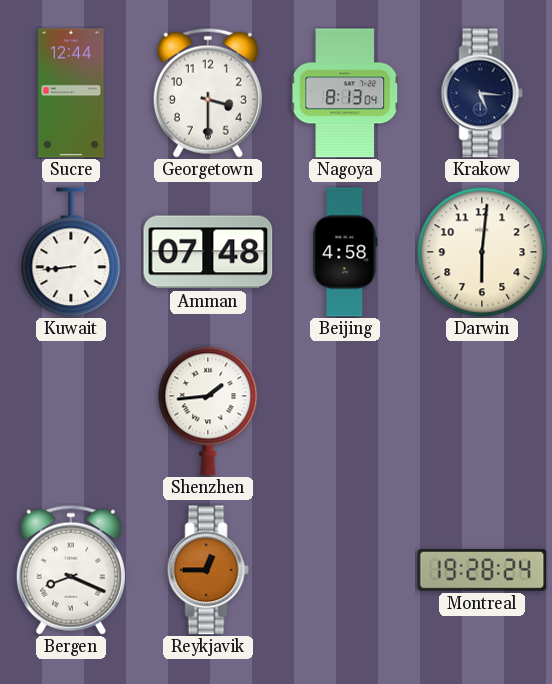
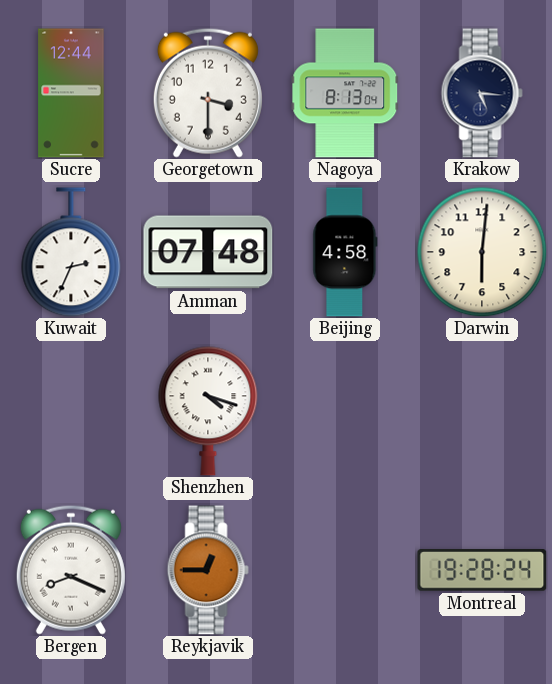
Kuwait: 8:44 -> 2:34 (71, 252)
Shenzhen: 1:44 -> 4:18 (208, 411)
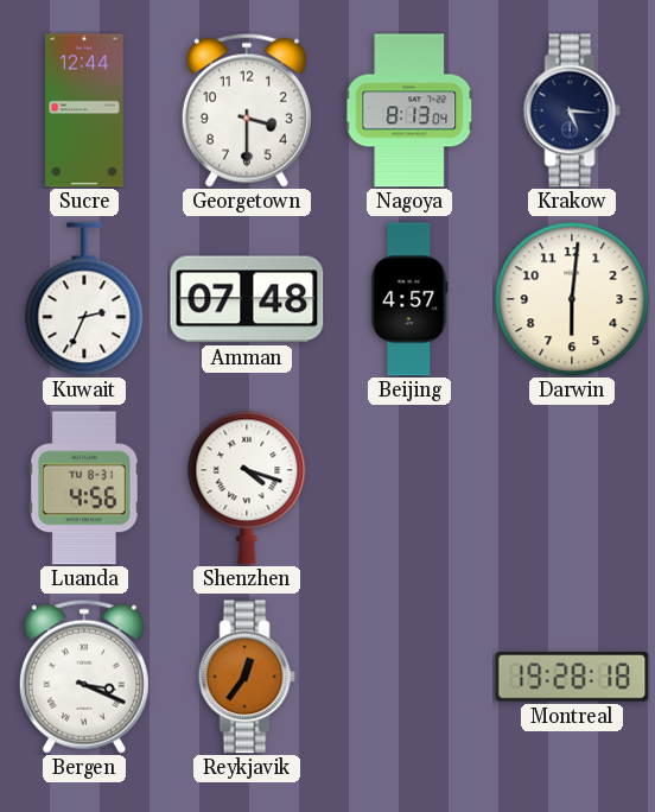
Beijing: 4:58 -> 4:57 (409, 299)
Luanda: none -> 4:56 (85, 488)
Bergen: 8:19 -> 3:19 (84, 677)
Reykjavik: 12:45 -> 12:36 (247, 677)
Montreal: 19:28:24 -> 19:28:18 (572, 677)
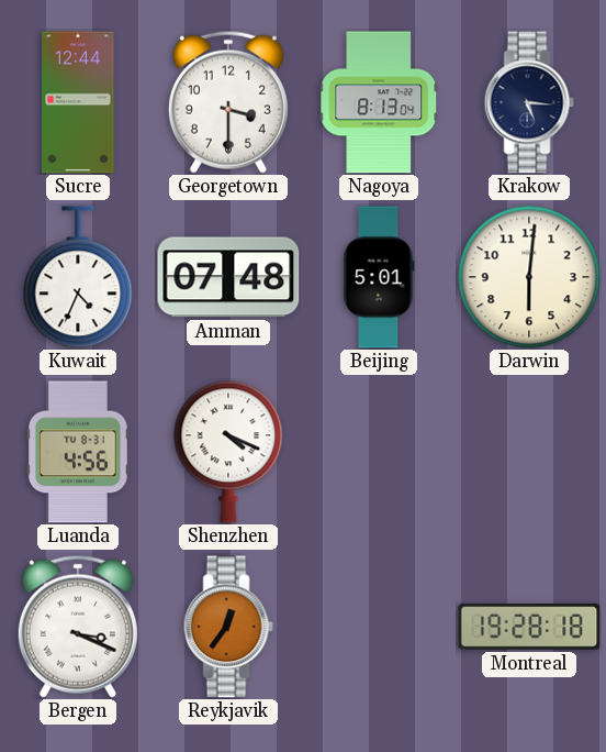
Kuwait: 2:34 -> 4:34 (78, 277)
Beijing: 4:57 -> 5:01 (379, 277)
Shenzhen: 4:18 -> 4:19 (228, 452)
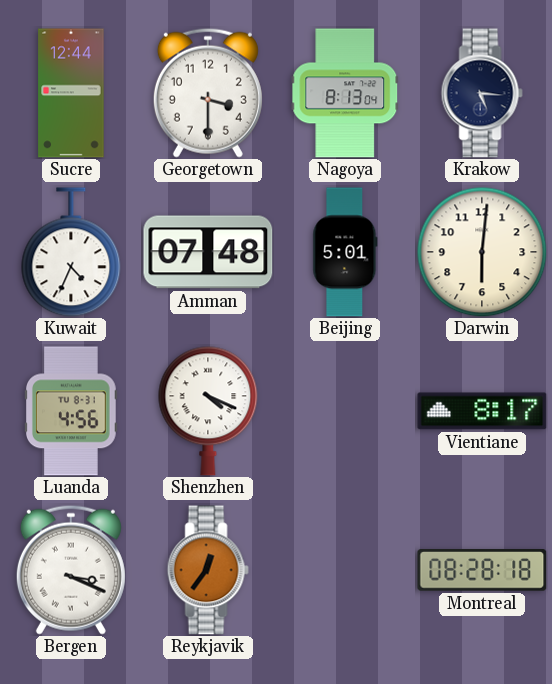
Vientiane: none -> 8:17 (482, 411)
Montreal: 19:28 -> 08:28 (482, 570)
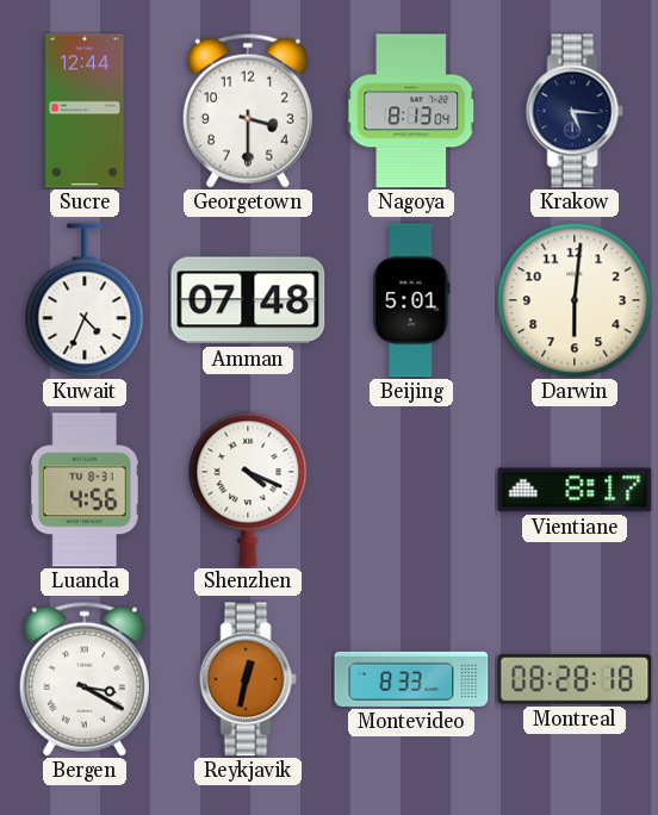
Bergen: 3:19 -> 3:20 (85, 679)
Reykjavik: 12:36 -> 12:32 (248, 679)
Montevideo: none -> 8:33 (411, 679)
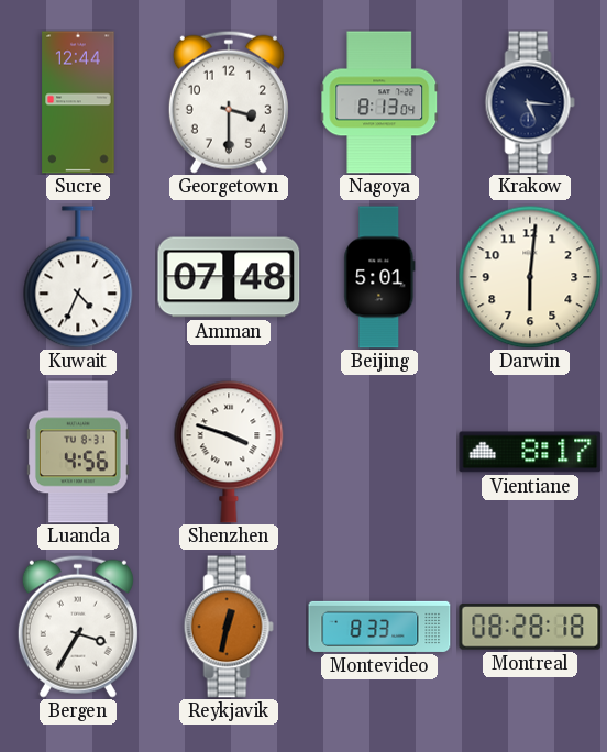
Shenzhen: 4:19 -> 3:48 (229, 452)
Bergen: 3:20 -> 3:35 (78, 627)
